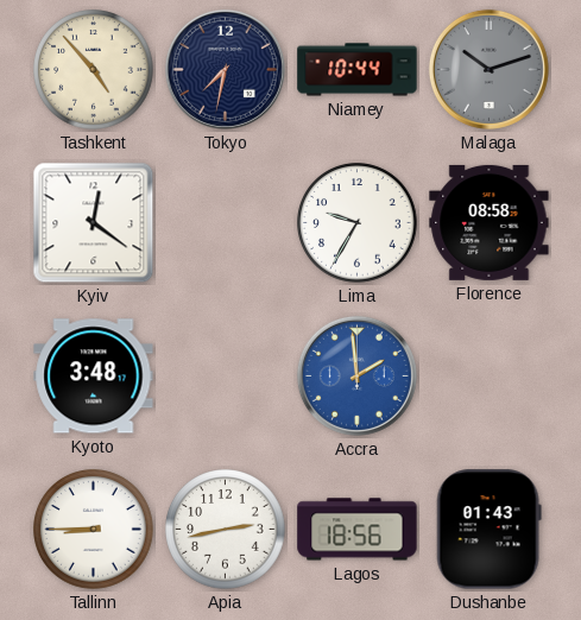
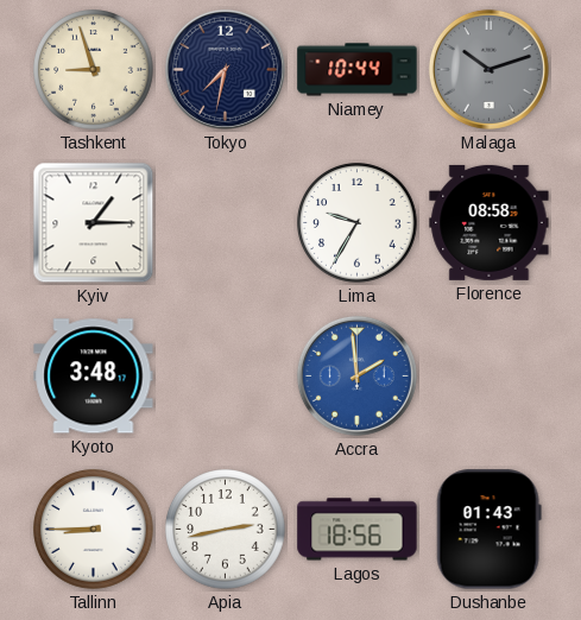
Tashkent: 4:53 -> 8:57 (94, 70)
Kyiv: 12:21 -> 1:15 (94, 223)
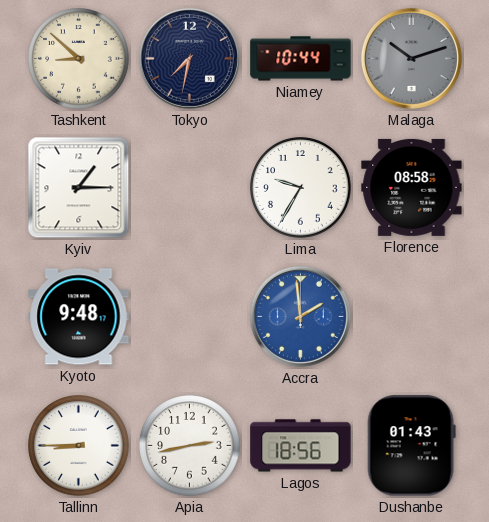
Tashkent: 8:57 -> 8:52 (79, 59)
Kyoto: 3:48 -> 9:48 (79, 317)
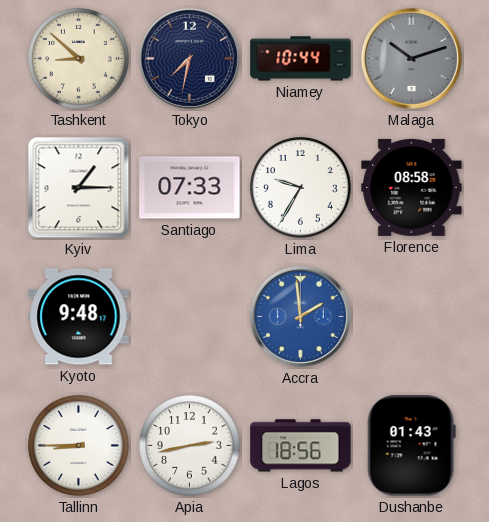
Santiago: none -> 07:33 (190, 188)
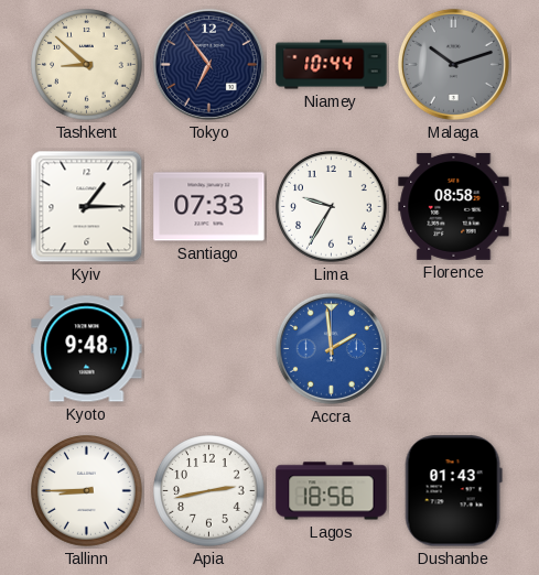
Tokyo: 7:32 -> 6:54 (208, 64)
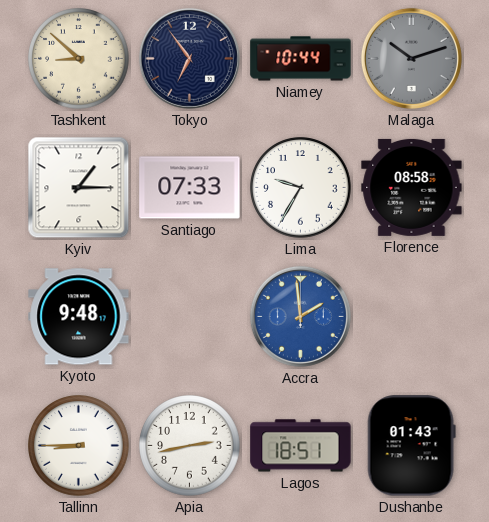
Lagos: 18:56 -> 18:51 (301, 446)
